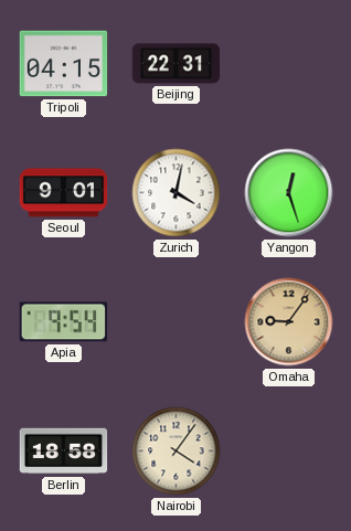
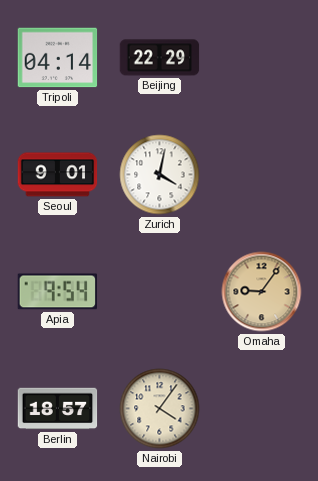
Tripoli: 04:15 -> 04:14 (58, 58)
Beijing: 22:31 -> 22:29 (160, 58)
Yangon: 12:27 -> none (289, 193)
Berlin: 18:58 -> 18:57 (58, 409)
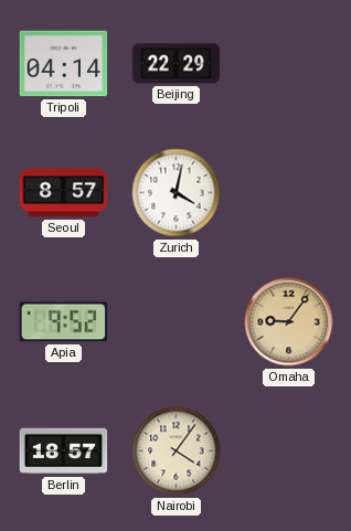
Seoul: 9:01 -> 8:57 (64, 193)
Apia: 9:54 -> 9:52 (64, 322)
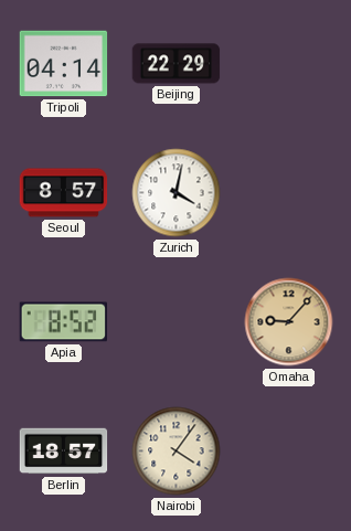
Apia: 9:52 -> 8:52 (64, 322)
Omaha: 9:06 -> 9:07 (289, 322)
